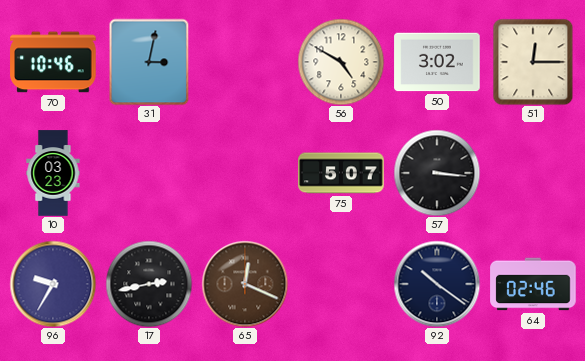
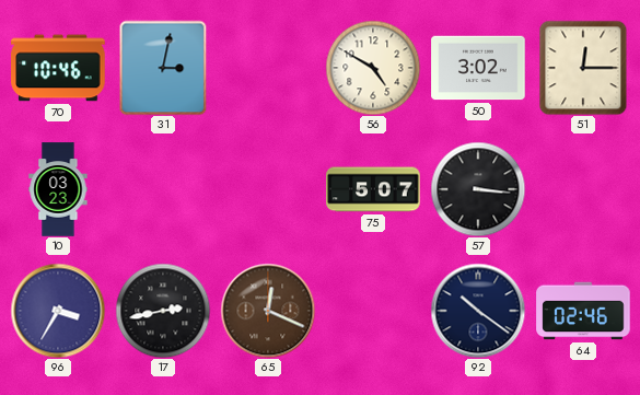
96: 9:35 -> 3:35 (58, 311)
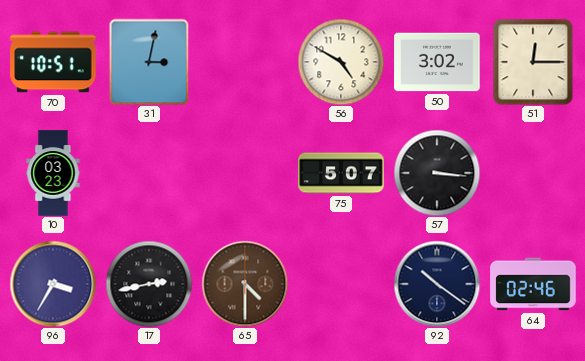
70: 10:46 -> 10:51 (53, 62)
65: 12:19 -> 4:30 (245, 284)
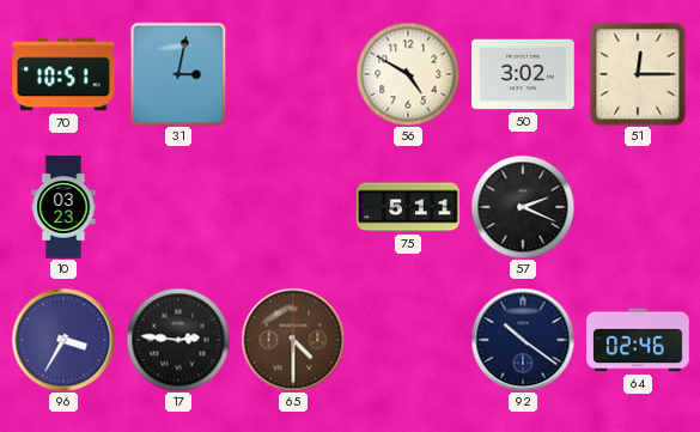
75: 5:07 -> 5:11 (408, 207)
57: 3:16 -> 2:19 (523, 207)
17: 2:43 -> 2:46 (178, 340)
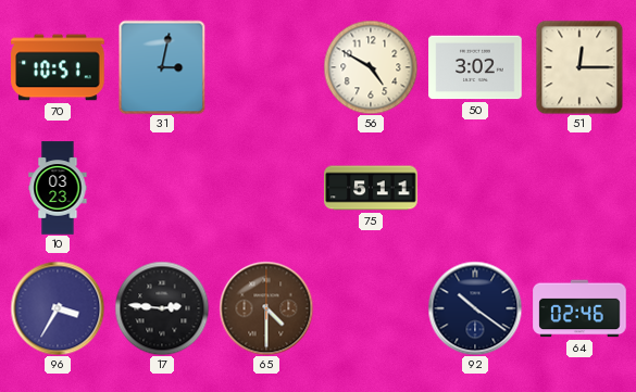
57: 2:19 -> none (523, 207)
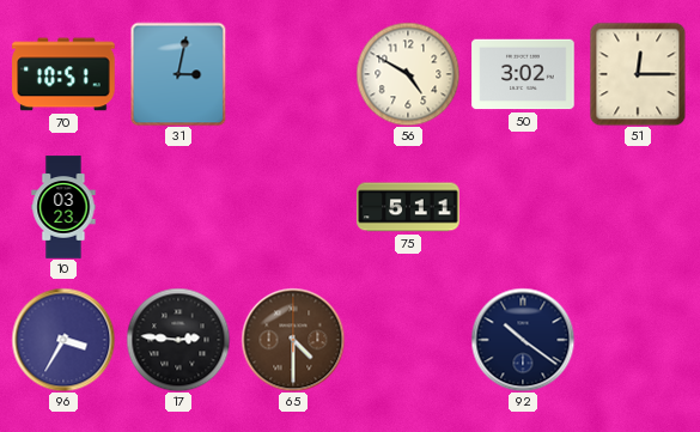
64: 02:46 -> none (579, 308)
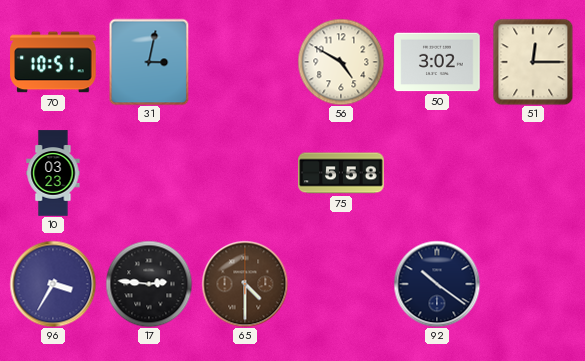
75: 5:11 -> 5:58 (341, 173)
